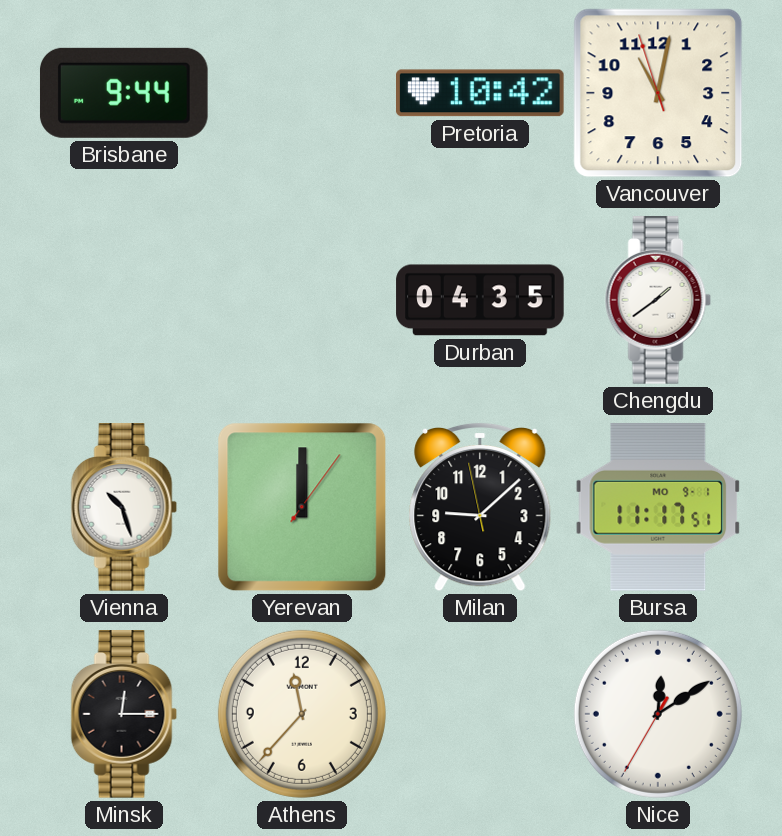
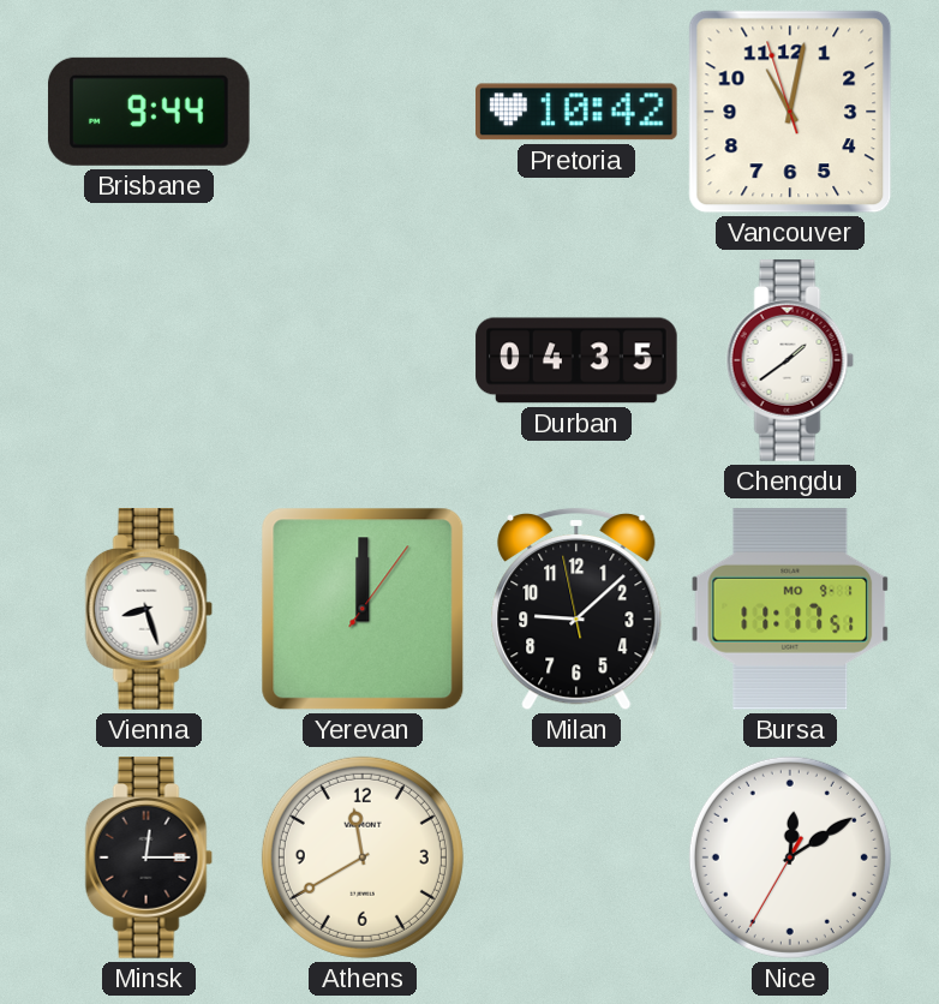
Vienna: 10:27 -> 8:27 (149, 609)
Athens: 11:37 -> 11:40 (363, 857)
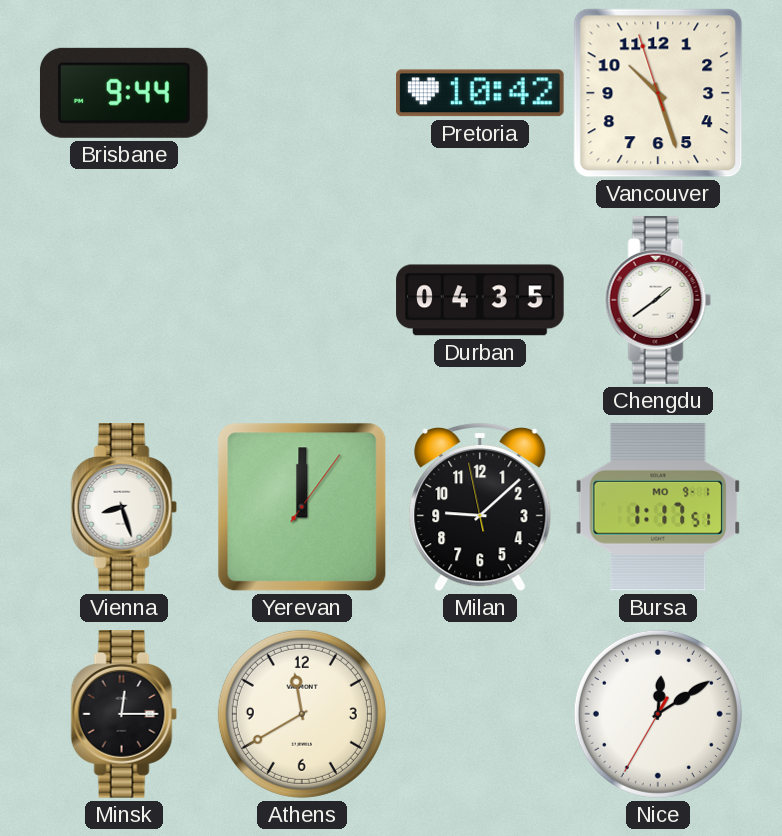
Vancouver: 11:01 -> 10:26 (658, 93)
Bursa: 11:17 -> 1:17 (658, 507)
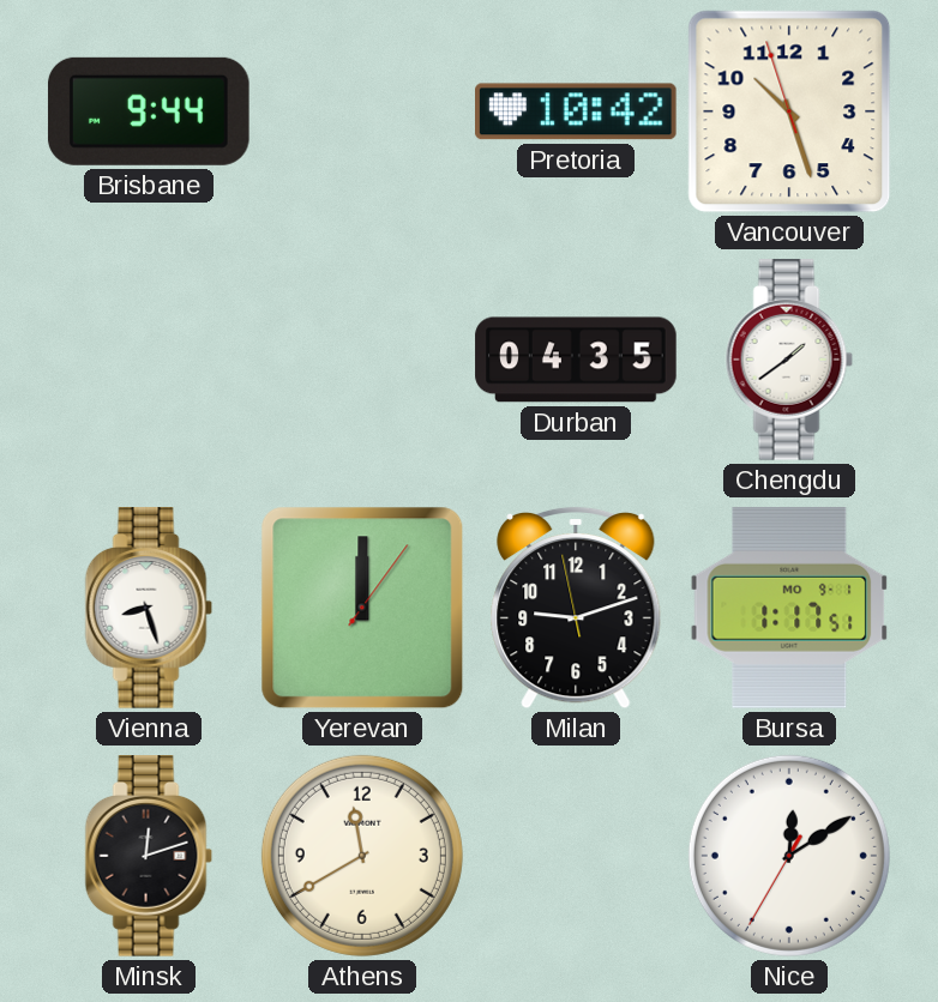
Milan: 9:07 -> 9:11 (576, 608)
Minsk: 12:15 -> 12:12 (149, 856)
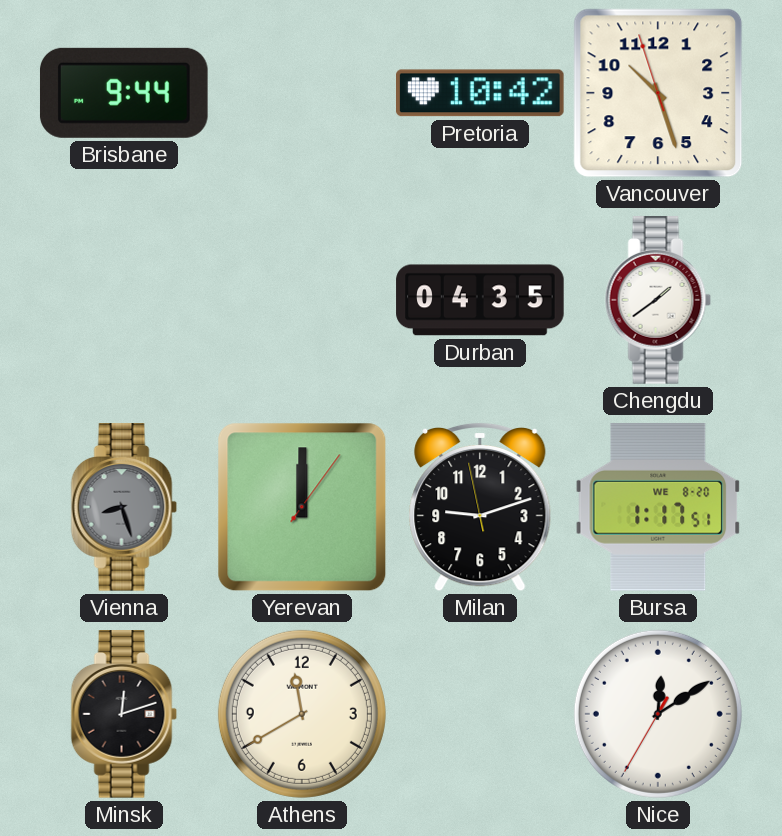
Vienna dial: white -> grey (124, 507)
Bursa date: MO 9-1 -> WE 8-20 (658, 507)
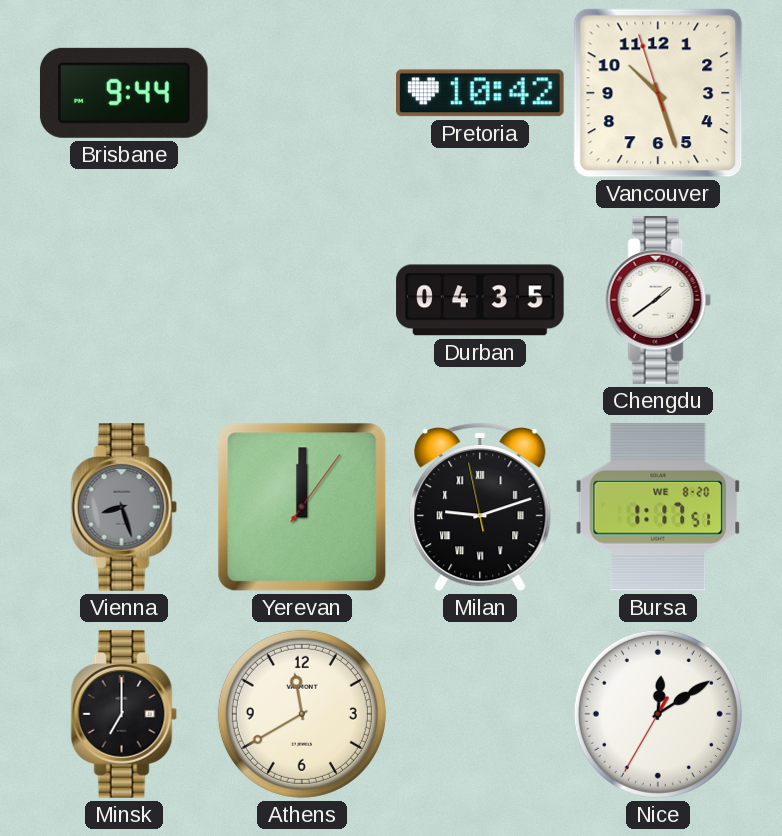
Milan numerals: Arabic -> Roman (480, 507)
Minsk: 12:12 -> 7:00 (124, 714)
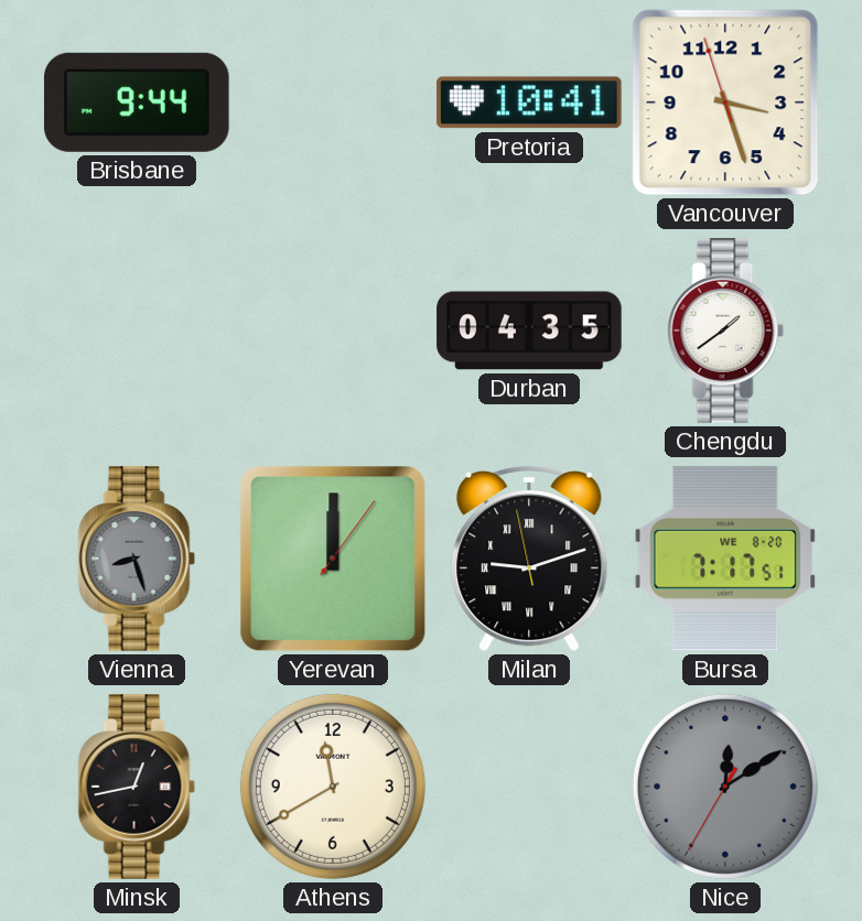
Pretoria: 10:42 -> 10:41 (530, 102)
Vancouver: 10:26 -> 3:26 (725, 102)
Bursa: 1:17 -> 7:17 (725, 559)
Minsk: 7:00 -> 12:43 (137, 787)
Nice dial: white -> grey (725, 787)
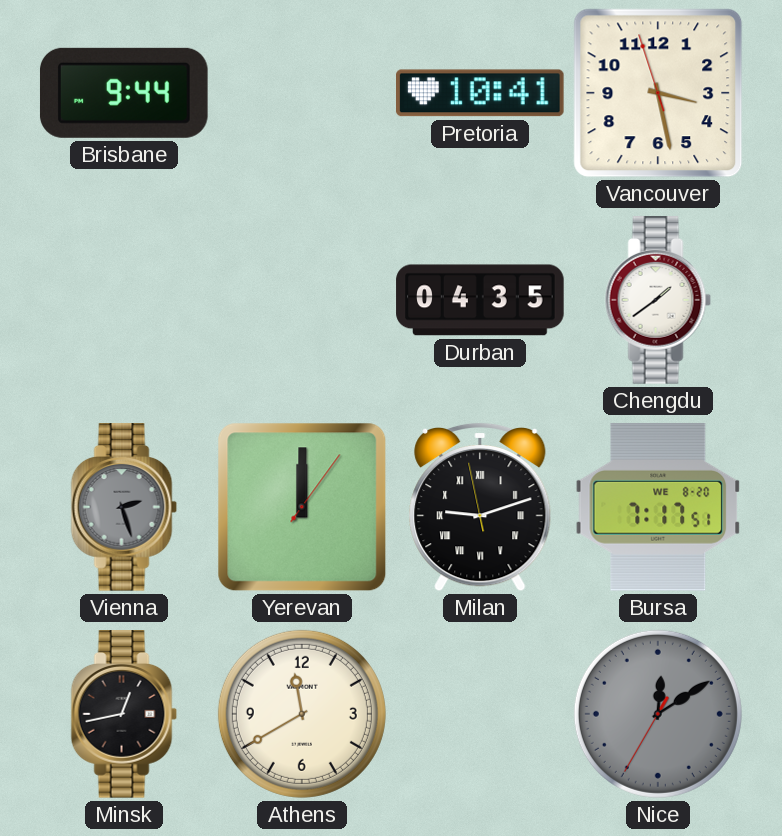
Vancouver: 3:26 -> 3:27 (658, 93)
Vienna: 8:27 -> 2:27 (124, 507)
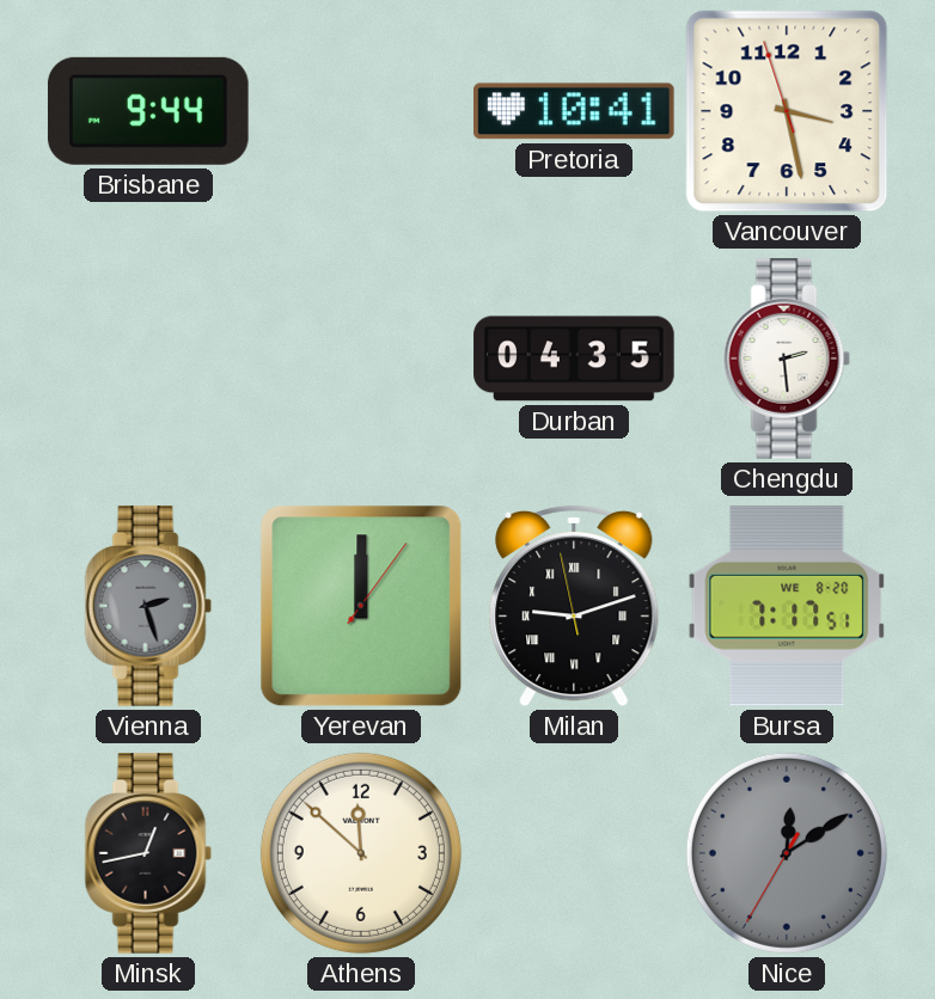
Chengdu: 1:39 -> 2:29 (787, 358)
Athens: 11:40 -> 11:52 (361, 853)
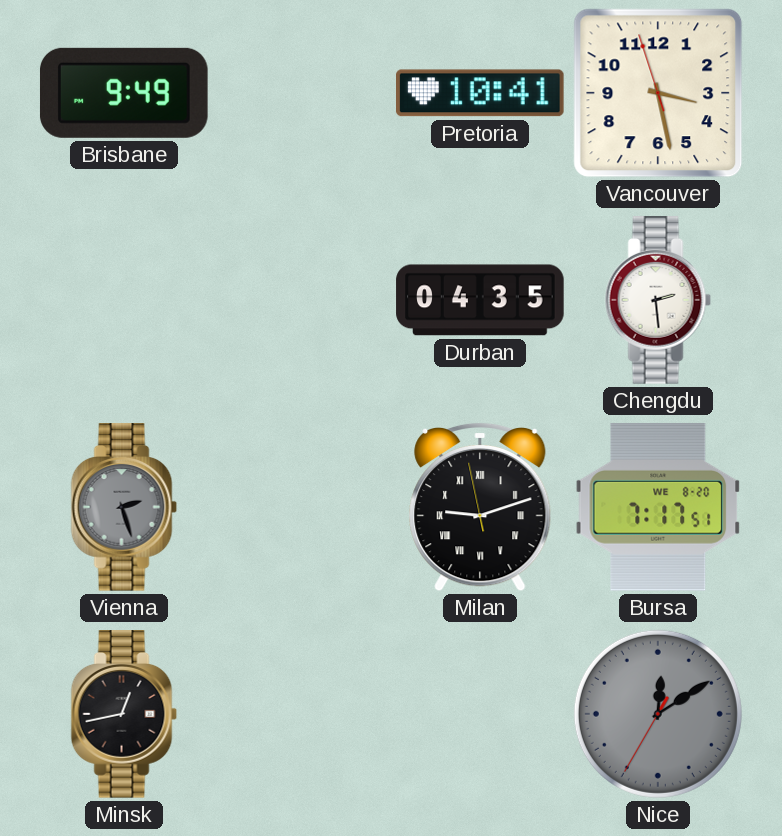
Brisbane: 9:44 -> 9:49 (124, 93)
Yerevan: 12:00 -> none (361, 606)
Athens: 11:52 -> none (361, 853)
